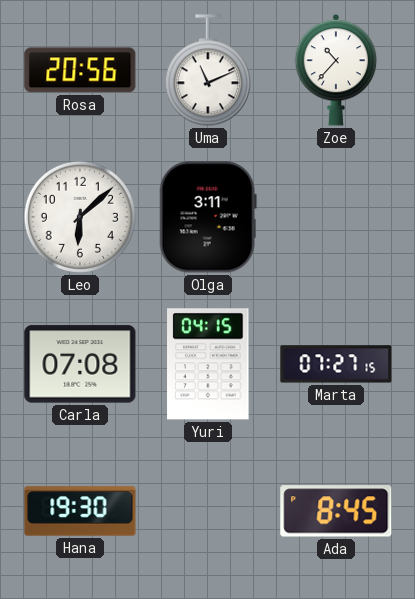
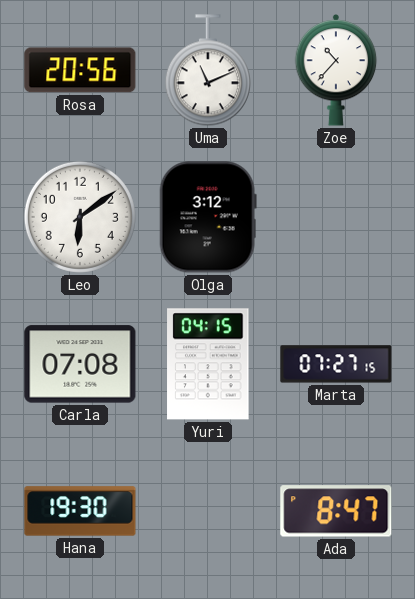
Leo: 6:08 -> 6:09 (80, 217)
Olga: 3:11 -> 3:12 (208, 217)
Ada: 8:45 -> 8:47 (336, 511)
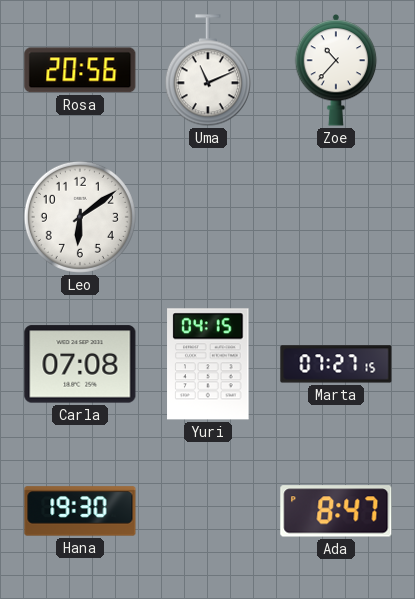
Olga: 3:12 -> none (208, 217)
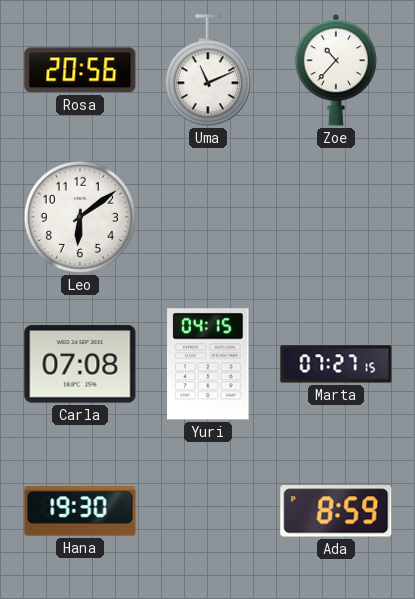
Ada: 8:47 -> 8:59 (336, 511)
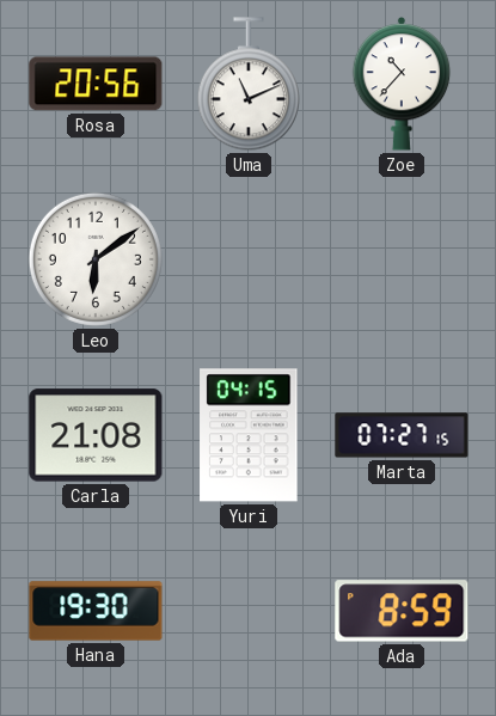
Carla: 07:08 -> 21:08 (96, 435)
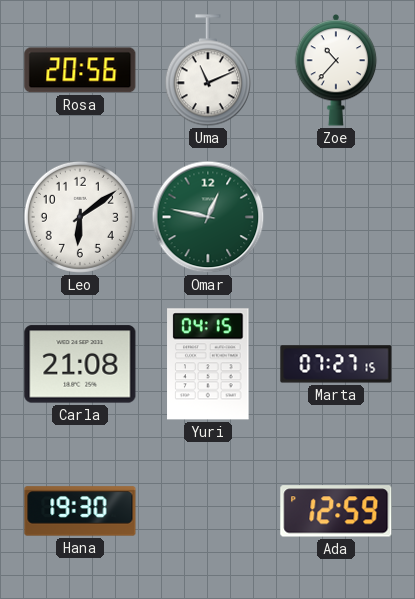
Omar: none -> 12:47 (208, 217)
Ada: 8:59 -> 12:59 (336, 511)
